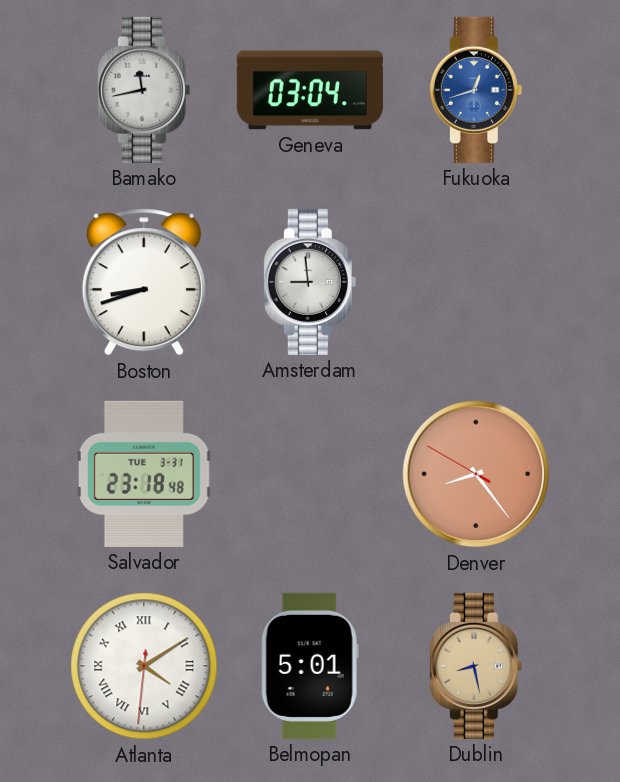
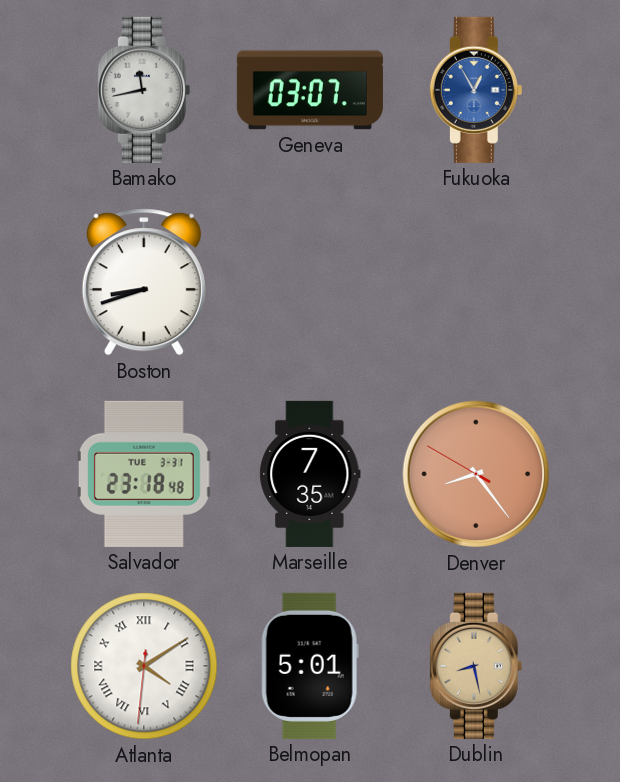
Geneva: 03:04 -> 03:07 (310, 90)
Fukuoka: 12:42 -> 12:55 (476, 90)
Amsterdam: 8:59 -> none (310, 282)
Marseille: none -> 7:35 (310, 474)
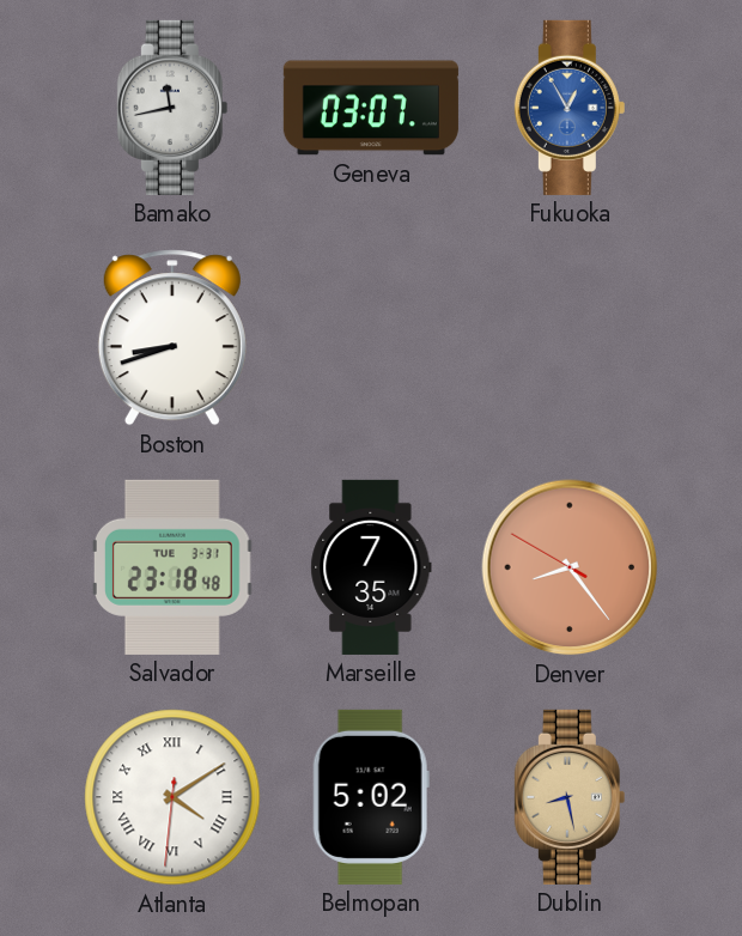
Belmopan: 5:01 -> 5:02 (371, 797)
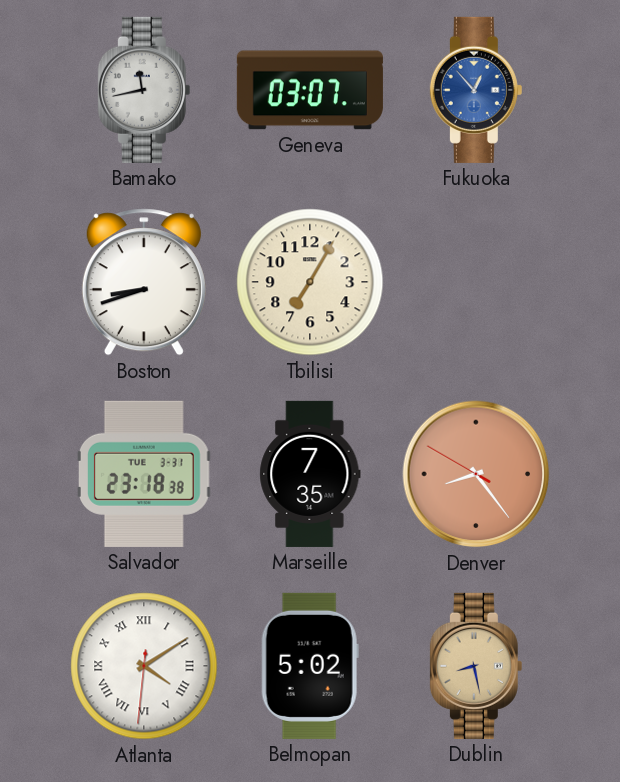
Fukuoka: 12:55 -> 12:53 (476, 90)
Tbilisi: none -> 7:05 (310, 282)
Salvador: 23:18:48 -> 23:18:38 (144, 474)
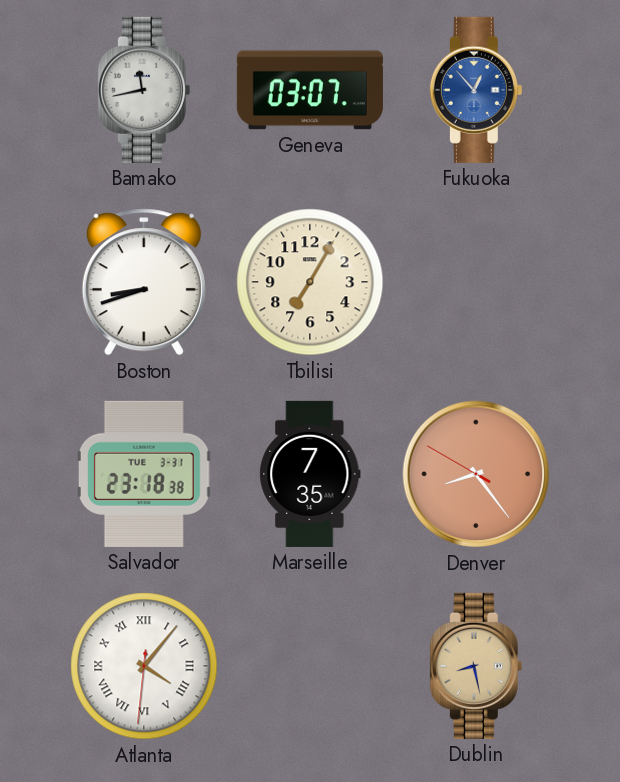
Atlanta: 4:09 -> 4:06 (144, 666)
Belmopan: 5:02 -> none (310, 666)
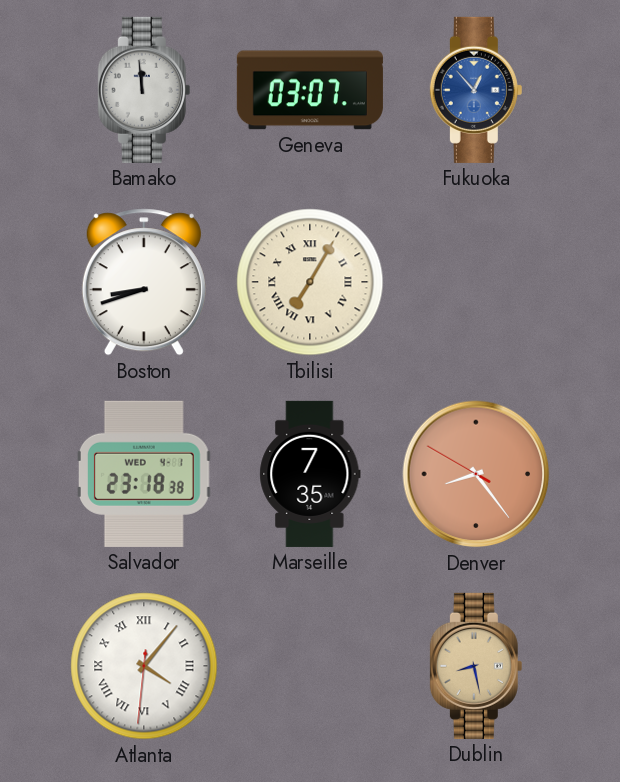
Bamako: 11:43 -> 11:59 (144, 90)
Tbilisi numerals: Arabic -> Roman (310, 282)
Salvador date: TUE 3-31 -> WED 4-1 (144, 474)
